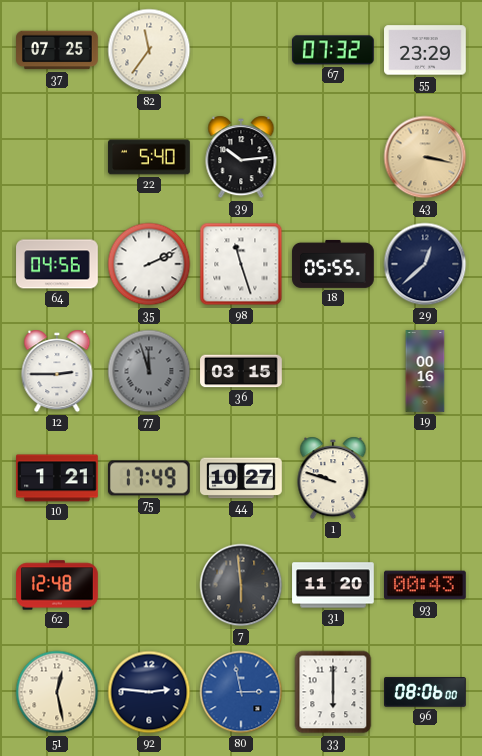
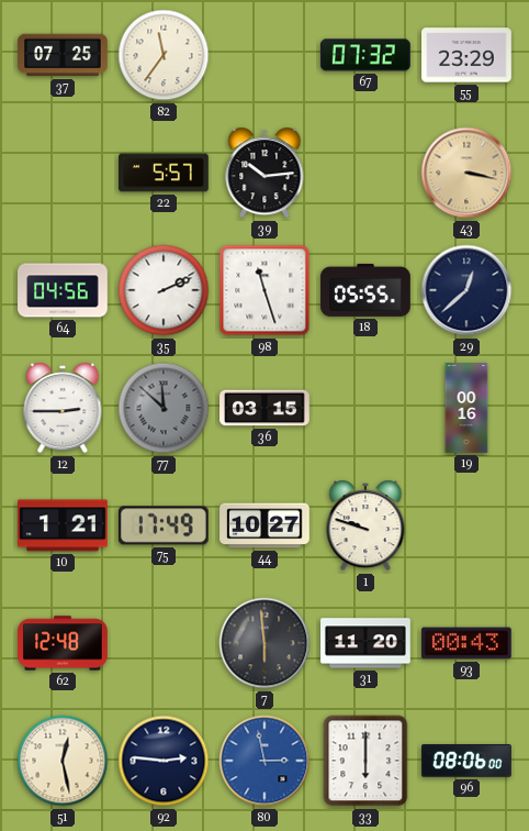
22: 5:40 -> 5:57 (164, 173)
77: 11:57 -> 11:52 (164, 408)
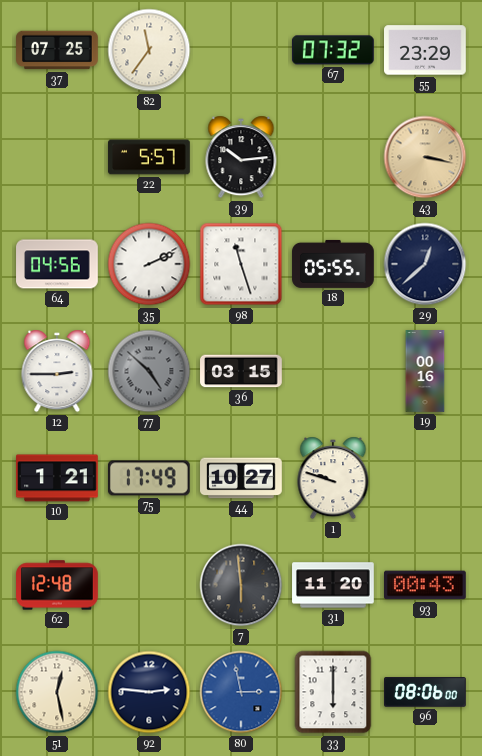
77: 11:52 -> 4:52 (149, 371)
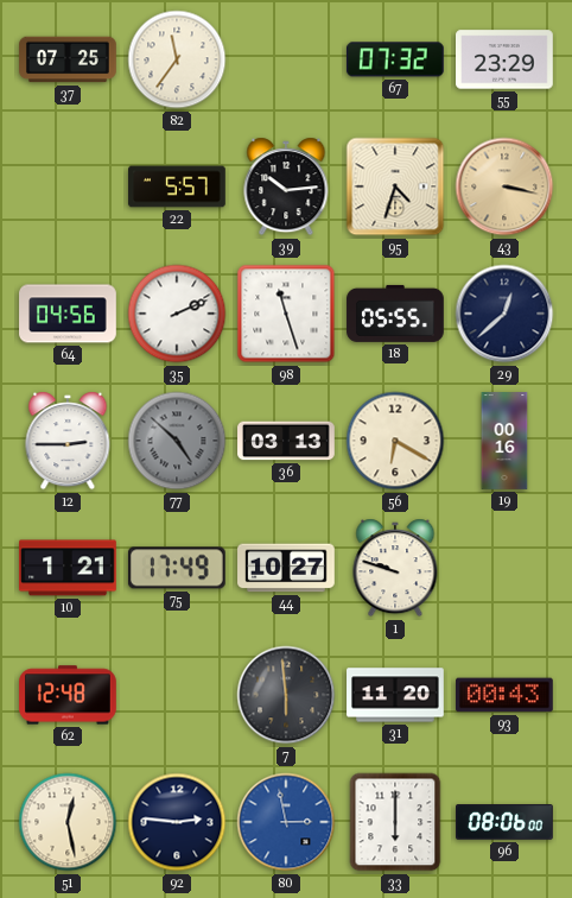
95: none -> 4:33 (395, 186)
36: 03:15 -> 03:13 (286, 441)
56: none -> 6:20 (395, 441)
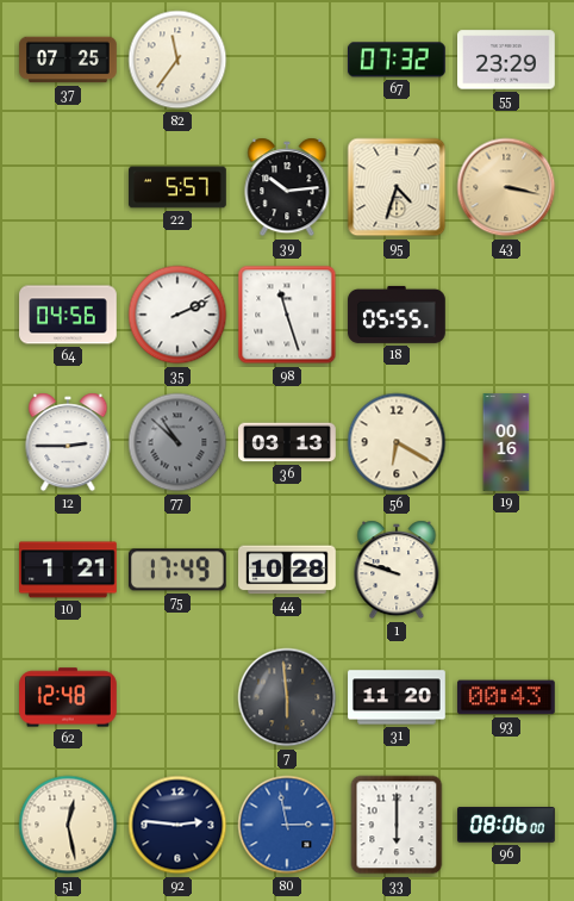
29: 12:38 -> none (504, 314)
77: 4:52 -> 10:52 (177, 442)
44: 10:27 -> 10:28 (287, 570)
